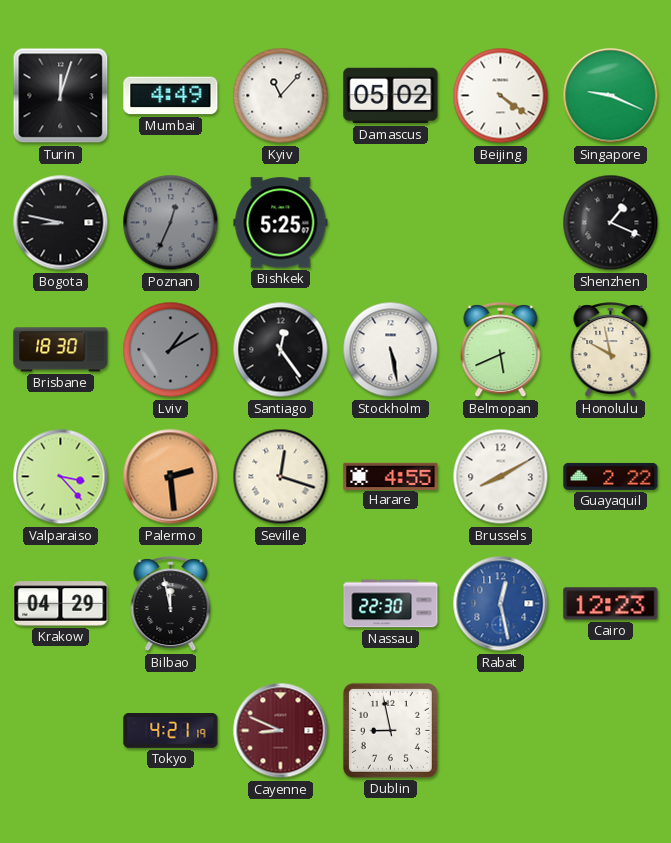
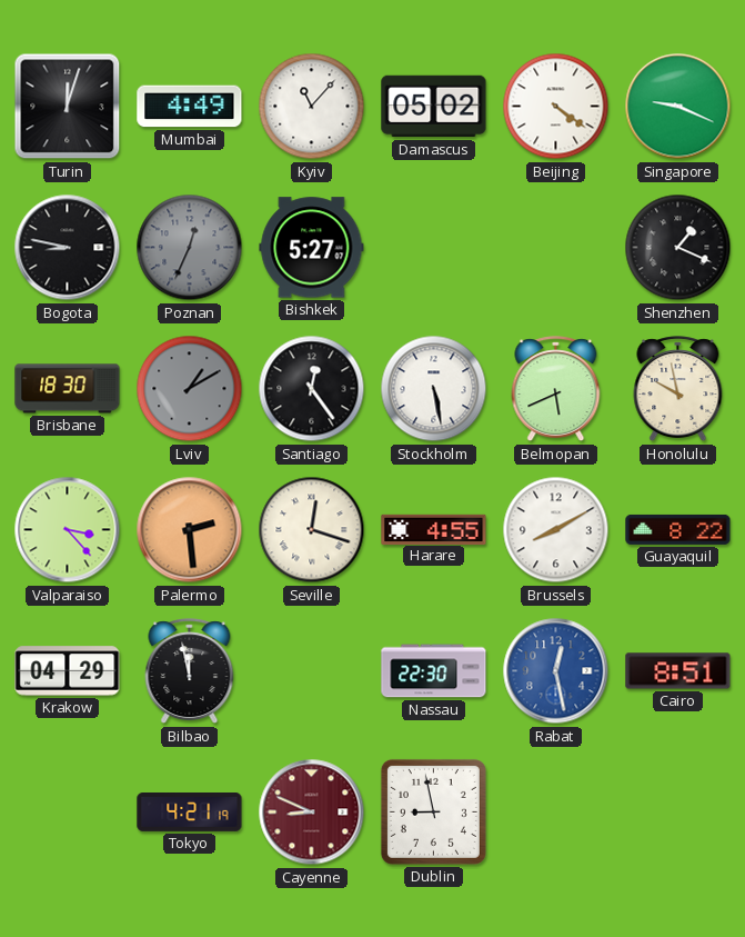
Bishkek: 5:25 -> 5:27 (312, 248)
Guayaquil: 2:22 -> 8:22 (678, 529)
Cairo: 12:23 -> 8:51 (678, 671)
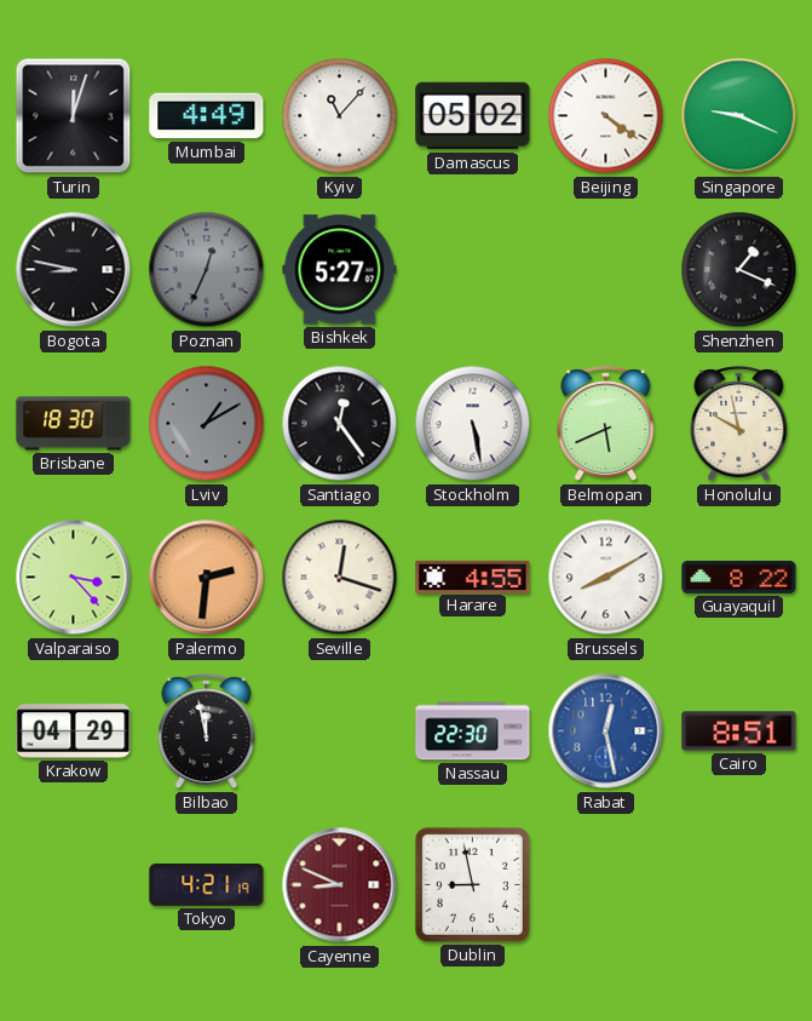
Palermo: 2:29 -> 2:31 (207, 578)
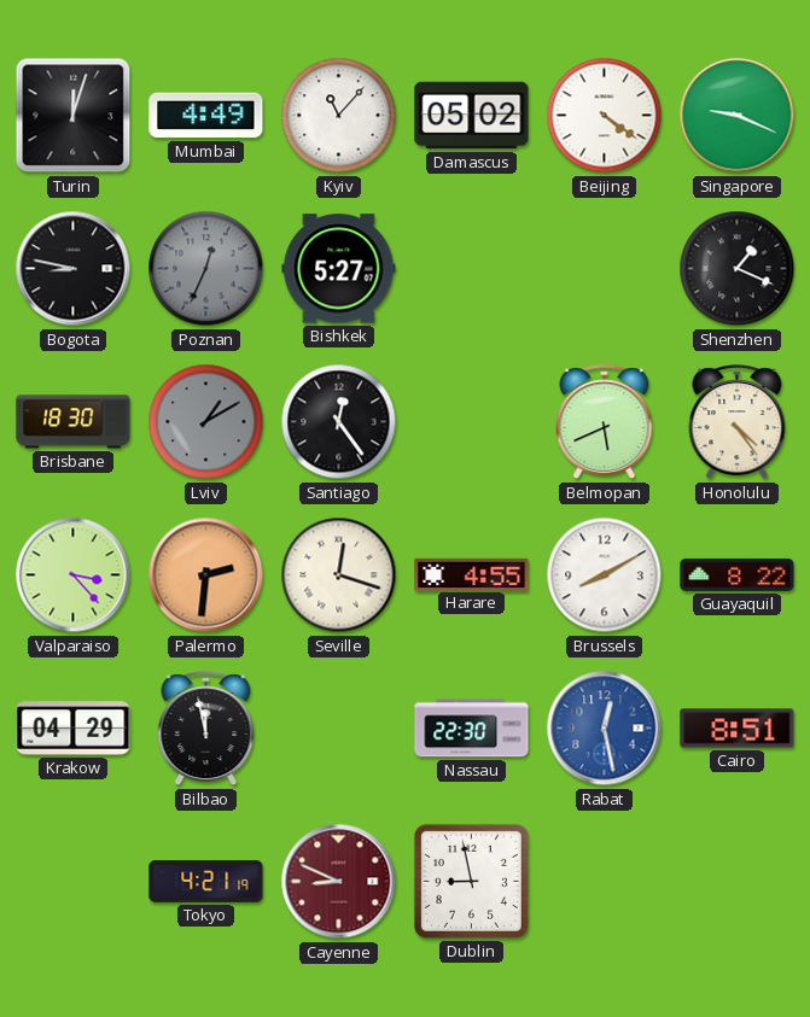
Stockholm: 5:28 -> none (473, 424)
Honolulu: 9:58 -> 4:24 (738, 422)
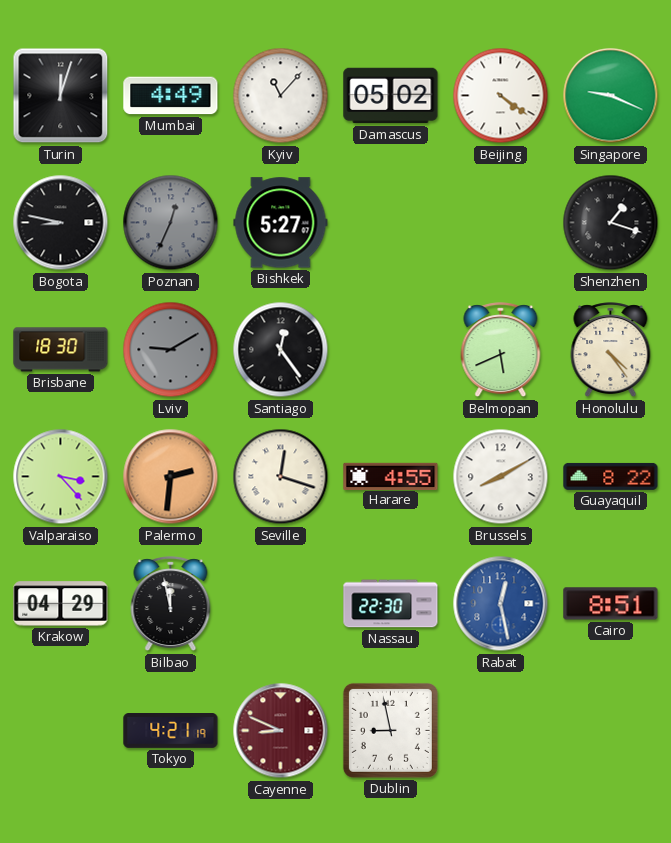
Shenzhen: 1:19 -> 1:18 (611, 223)
Lviv: 1:10 -> 9:10 (171, 350)
